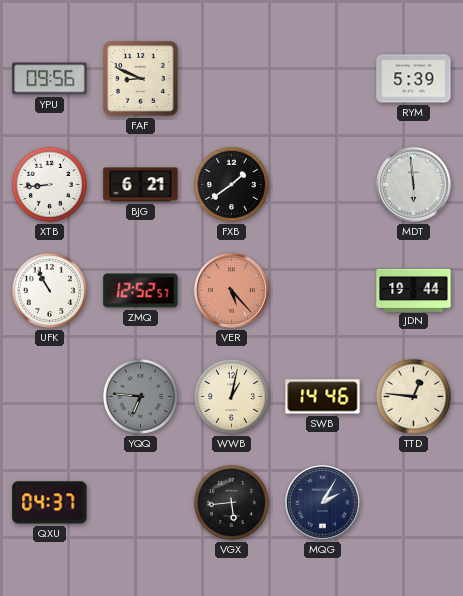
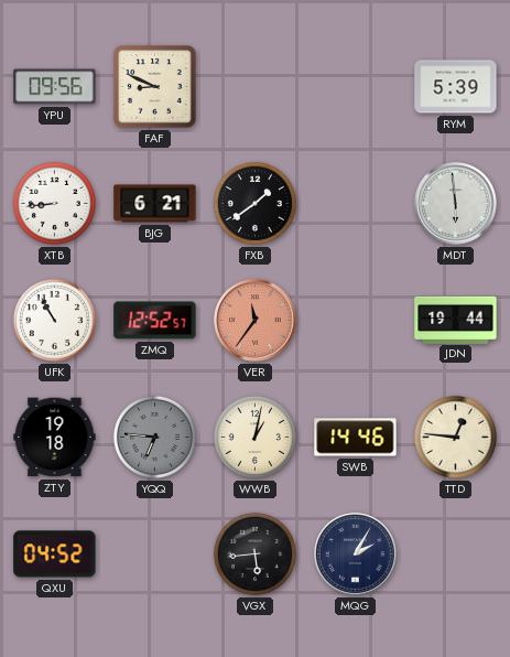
VER: 5:23 -> 11:36 (256, 321)
ZTY: none -> 19:18 (55, 438)
QXU: 04:37 -> 04:52 (55, 554)
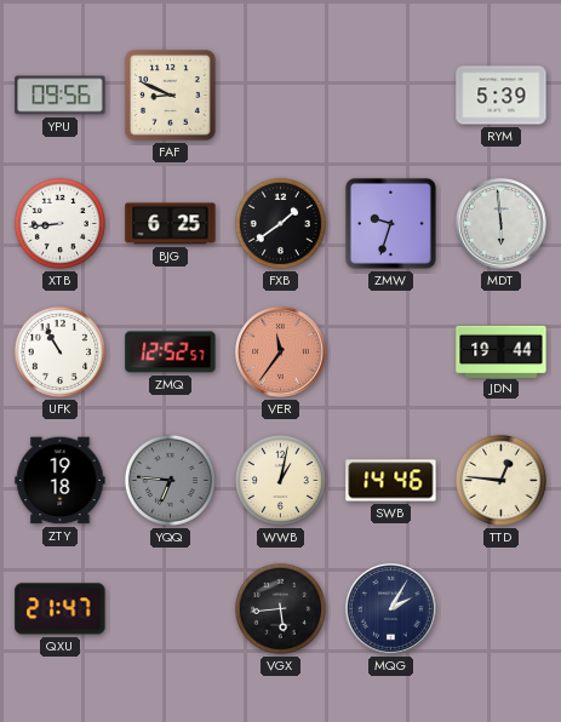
BJG: 6:21 -> 6:25 (171, 224)
ZMW: none -> 9:33 (390, 223)
QXU: 04:52 -> 21:47 (61, 609)
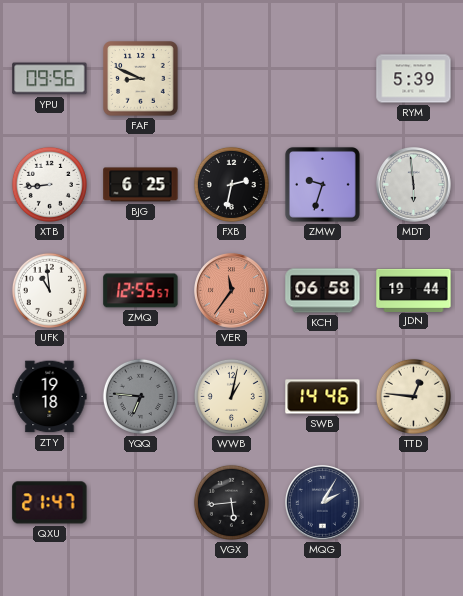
FXB: 1:39 -> 2:32 (231, 184)
UFK: 10:55 -> 10:59 (49, 290)
ZMQ: 12:52 -> 12:55 (141, 291)
KCH: none -> 06:58 (323, 291)
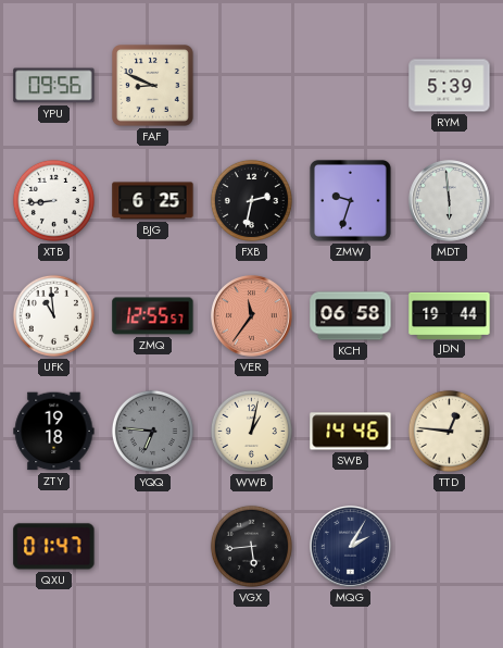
QXU: 21:47 -> 01:47 (54, 547)
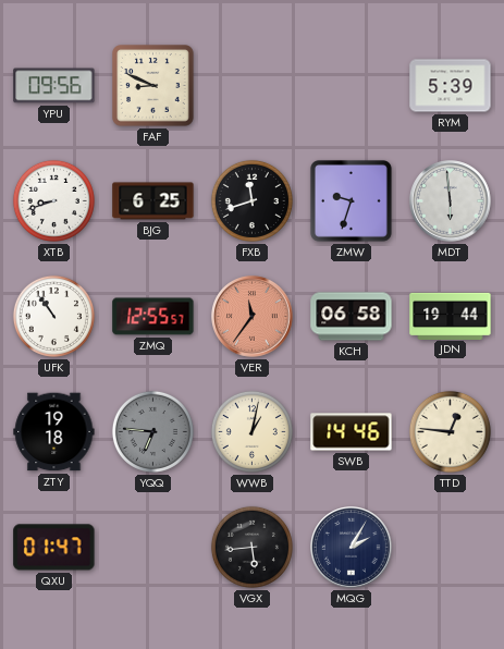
XTB: 8:44 -> 8:42 (53, 200)
FXB: 2:32 -> 11:42 (251, 200)
UFK: 10:59 -> 10:54 (53, 316)
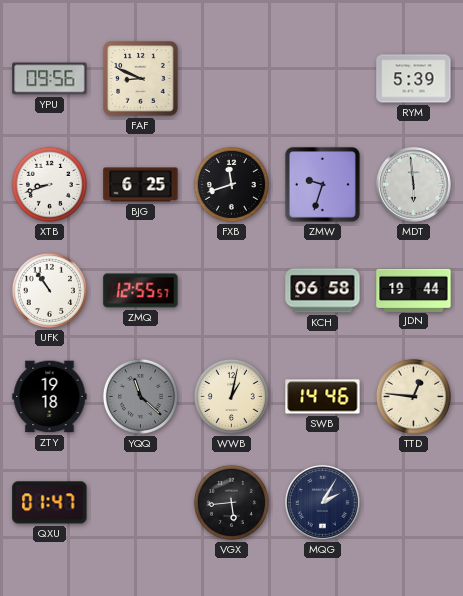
VER: 11:36 -> none (253, 317)
YQQ: 6:46 -> 11:22 (140, 396)
